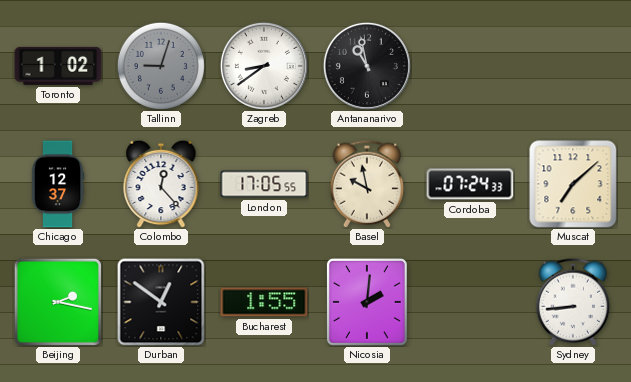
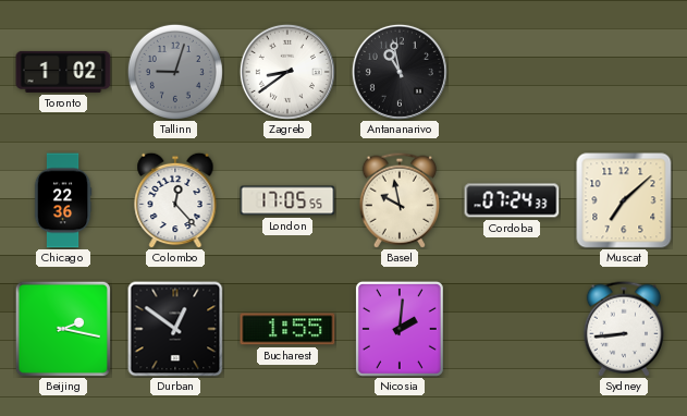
Chicago: 12:37 -> 22:36 (63, 200)
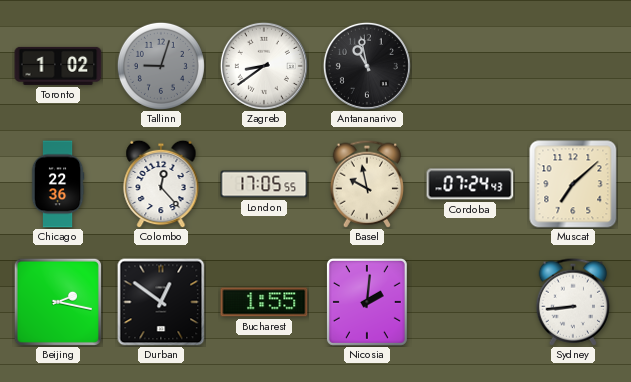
Cordoba: 07:24:33 -> 07:24:43 (470, 184)
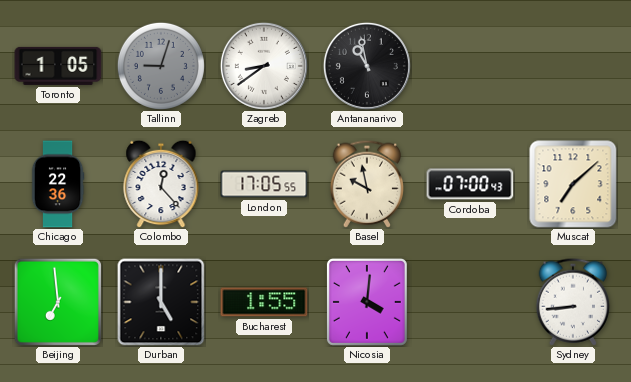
Toronto: 1:02 -> 1:05 (58, 66)
Cordoba: 07:24 -> 07:00 (470, 184)
Beijing: 2:17 -> 6:59 (58, 302)
Durban: 12:51 -> 5:00 (161, 302)
Nicosia: 2:01 -> 4:01 (367, 302)
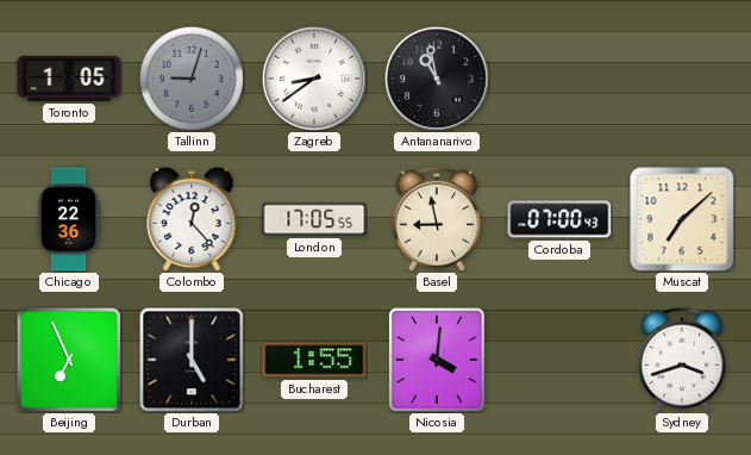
Basel: 9:58 -> 8:58 (437, 219)
Beijing: 6:59 -> 6:56 (69, 360)
Sydney: 8:44 -> 3:42 (682, 360)
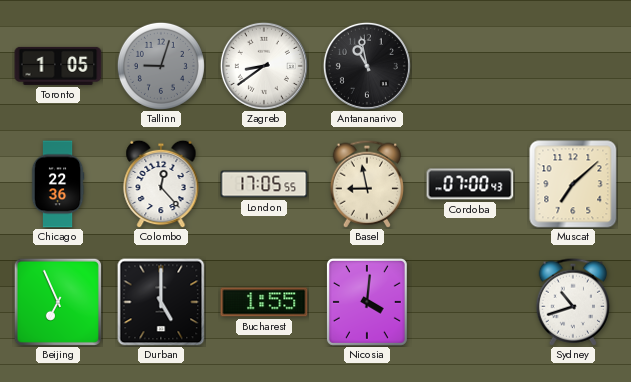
Sydney: 3:42 -> 10:42 (573, 302)
